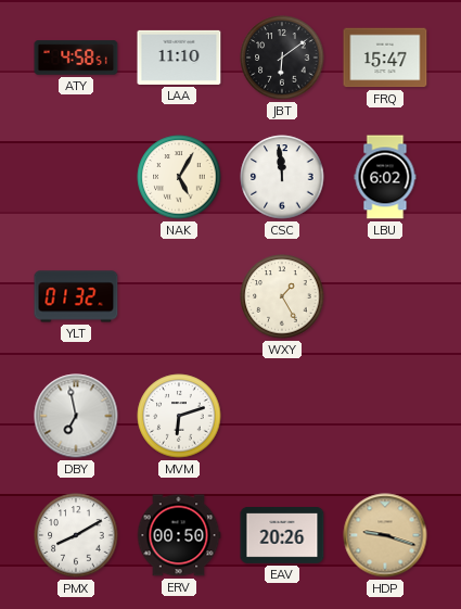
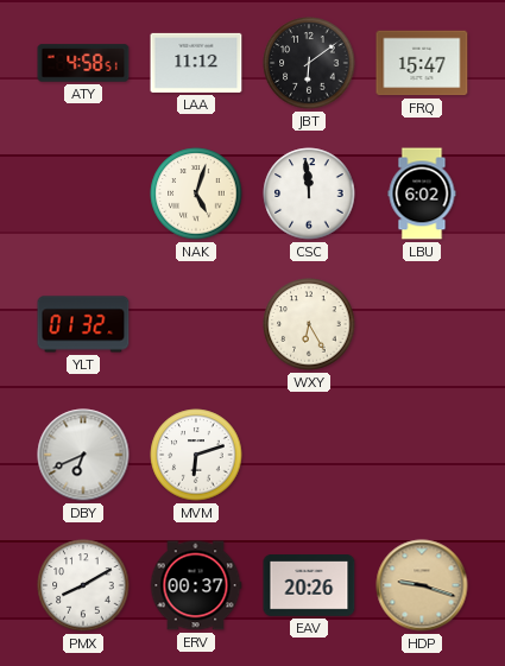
LAA: 11:10 -> 11:12 (196, 63)
NAK: 5:05 -> 5:03 (196, 194)
WXY: 1:25 -> 6:25 (309, 324)
DBY: 6:58 -> 6:41 (83, 455)
ERV: 00:50 -> 00:37 (196, 585)
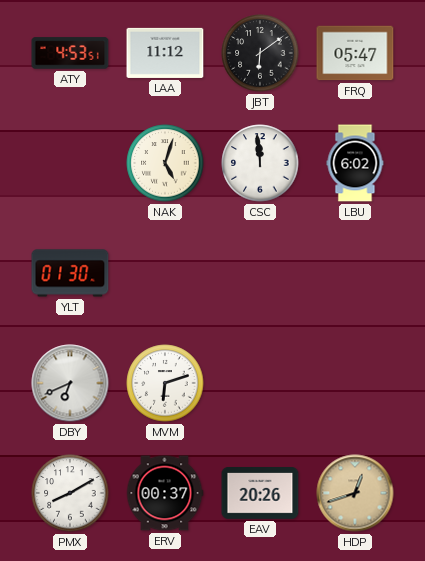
ATY: 4:58 -> 4:53 (70, 53)
FRQ: 15:47 -> 05:47 (355, 53)
YLT: 01:32 -> 01:30 (70, 273)
WXY: 6:25 -> none (309, 324)
HDP: 9:18 -> 12:42 (355, 493)
